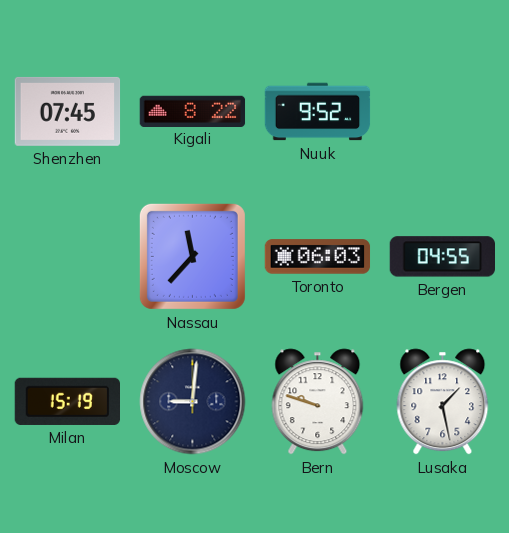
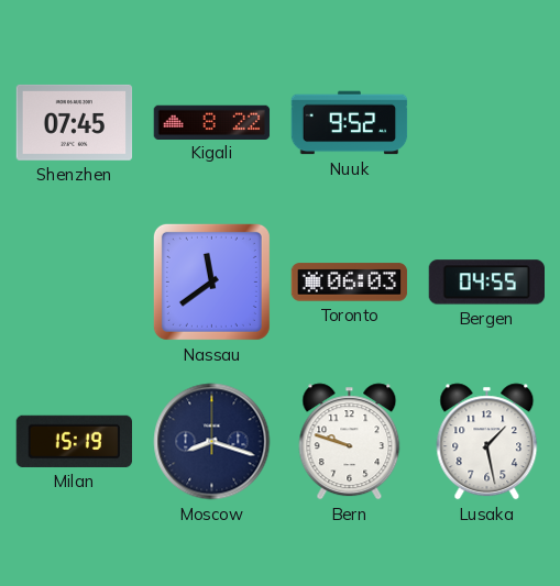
Nassau: 11:37 -> 11:39 (211, 281)
Moscow: 9:01 -> 8:18 (212, 442)
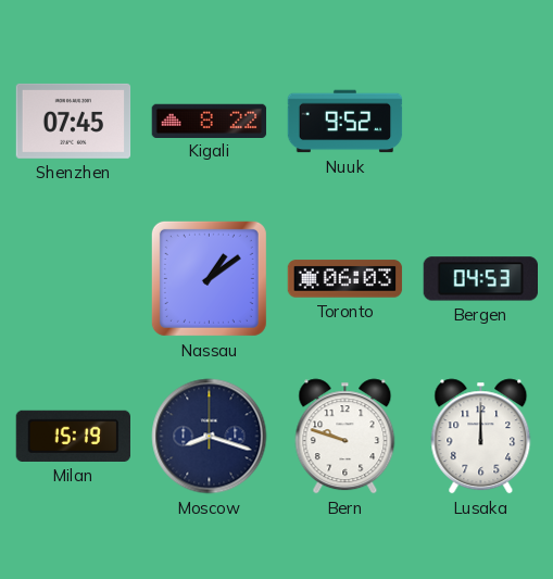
Nassau: 11:39 -> 1:09 (209, 278)
Bergen: 04:55 -> 04:53 (480, 279)
Lusaka: 1:28 -> 12:00 (481, 437)
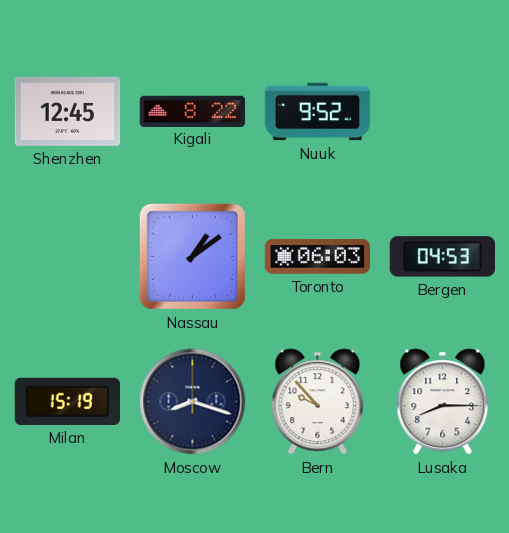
Shenzhen: 07:45 -> 12:45 (68, 111)
Bern: 9:48 -> 9:53 (318, 402)
Lusaka: 12:00 -> 8:15 (443, 402)
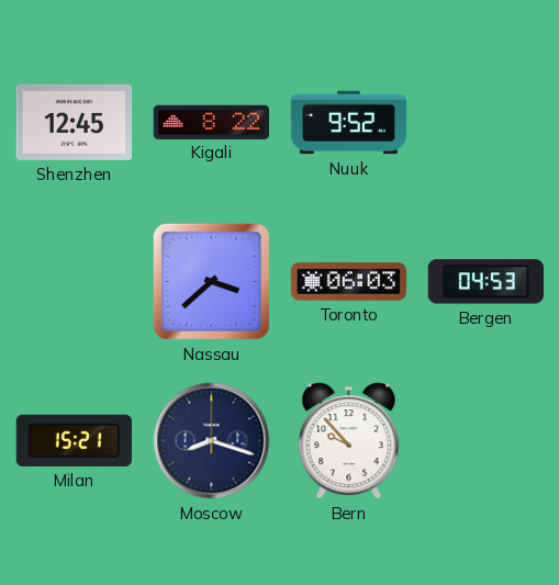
Nassau: 1:09 -> 3:38 (211, 281)
Milan: 15:19 -> 15:21 (74, 440)
Lusaka: 8:15 -> none (443, 402)
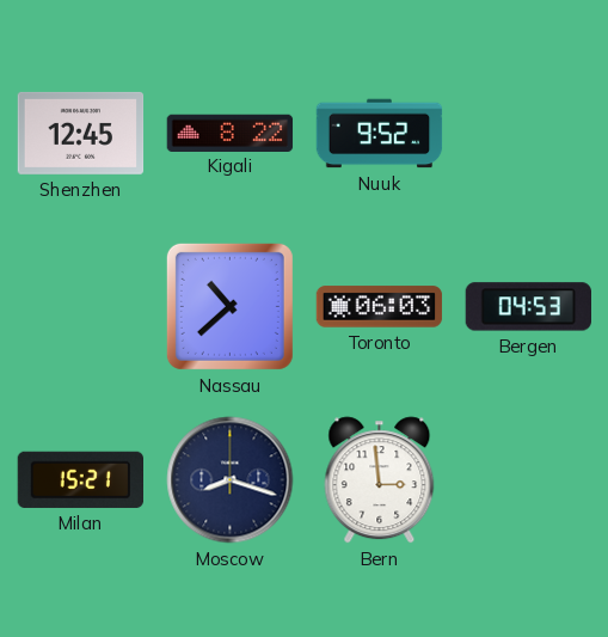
Nassau: 3:38 -> 10:38 (229, 306)
Bern: 9:53 -> 2:59 (380, 480)
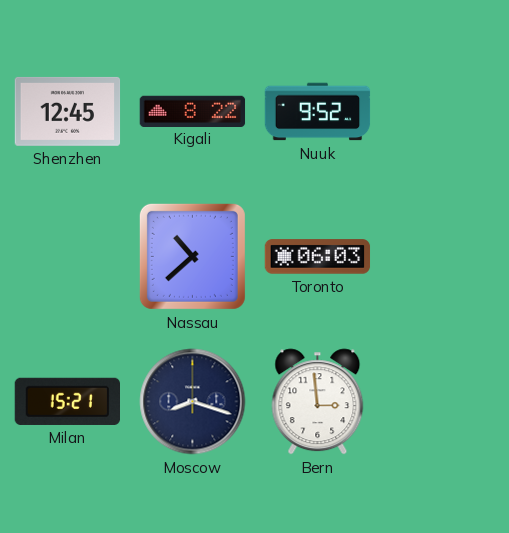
Bergen: 04:53 -> none (528, 307)
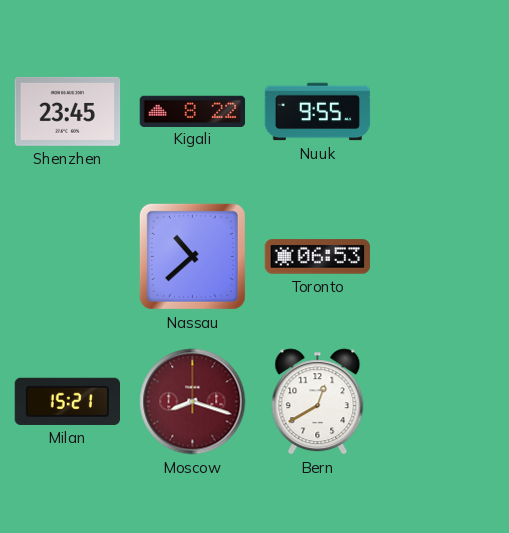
Shenzhen: 12:45 -> 23:45 (68, 111)
Nuuk: 9:52 -> 9:55 (318, 112)
Toronto: 06:03 -> 06:53 (318, 257)
Moscow dial: navy -> burgundy (193, 402)
Bern: 2:59 -> 12:40 (318, 402)
